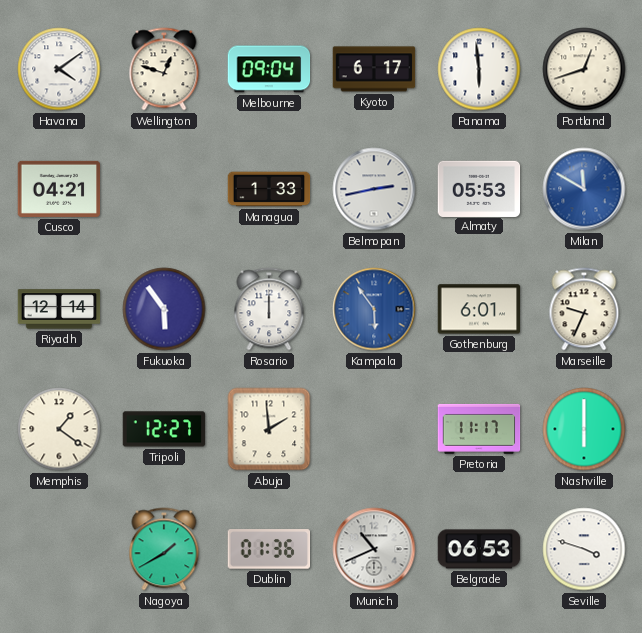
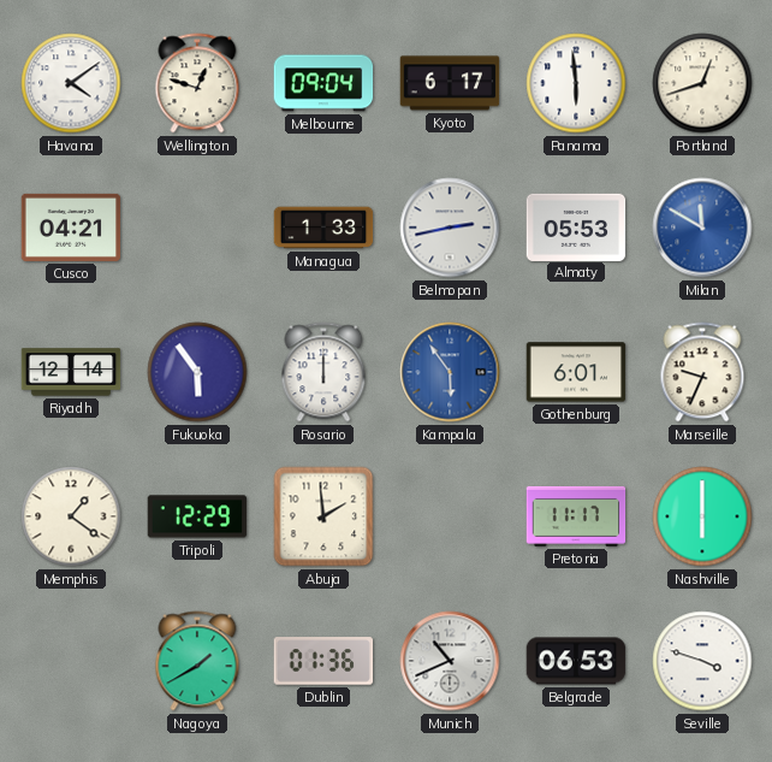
Tripoli: 12:27 -> 12:29 (197, 516)
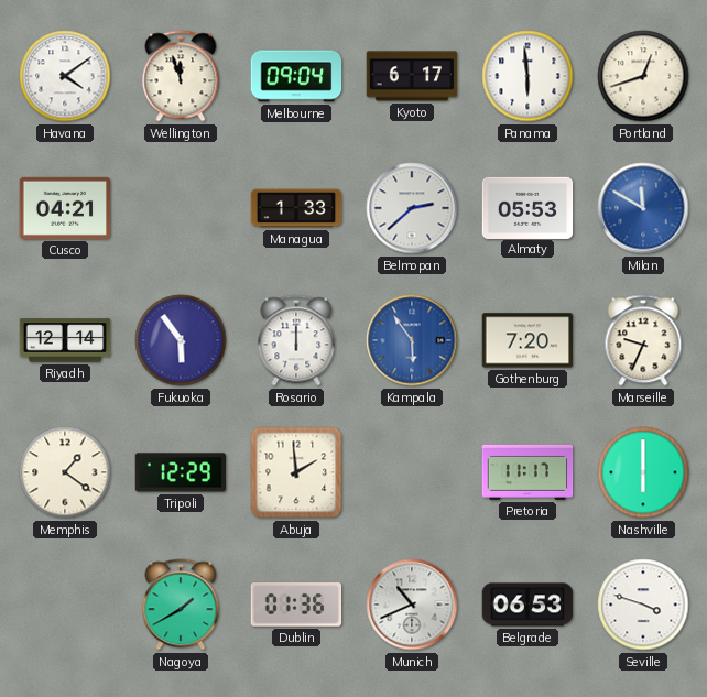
Wellington: 12:48 -> 11:57 (181, 76)
Belmopan: 2:43 -> 2:38 (412, 208)
Gothenburg: 6:01 -> 7:20 (527, 340)
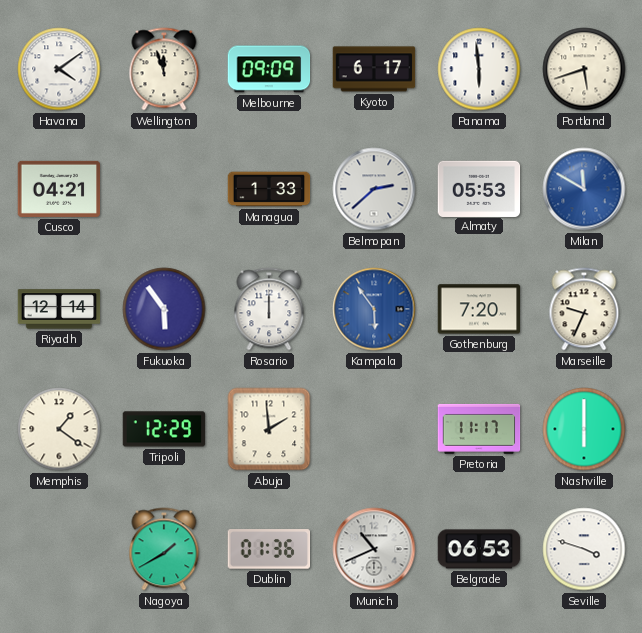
Melbourne: 09:04 -> 09:09 (269, 69)
Portland: 12:42 -> 5:42 (584, 69)
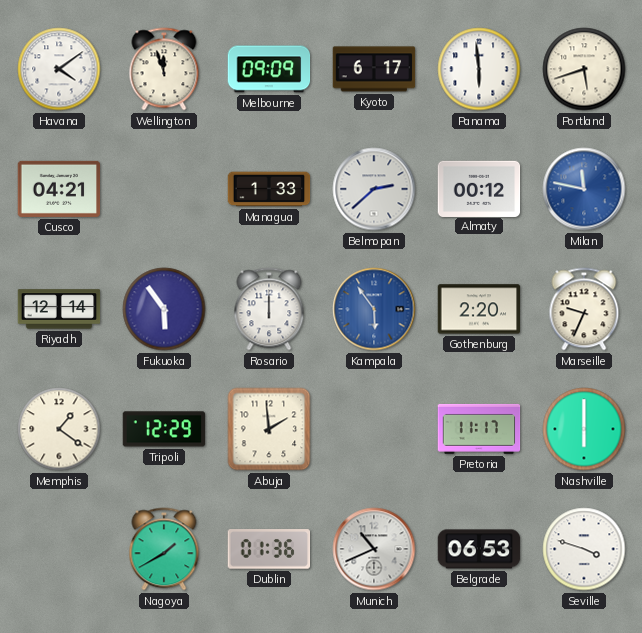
Almaty: 05:53 -> 00:12 (479, 188)
Milan: 11:50 -> 11:47 (584, 189)
Gothenburg: 7:20 -> 2:20 (479, 309)
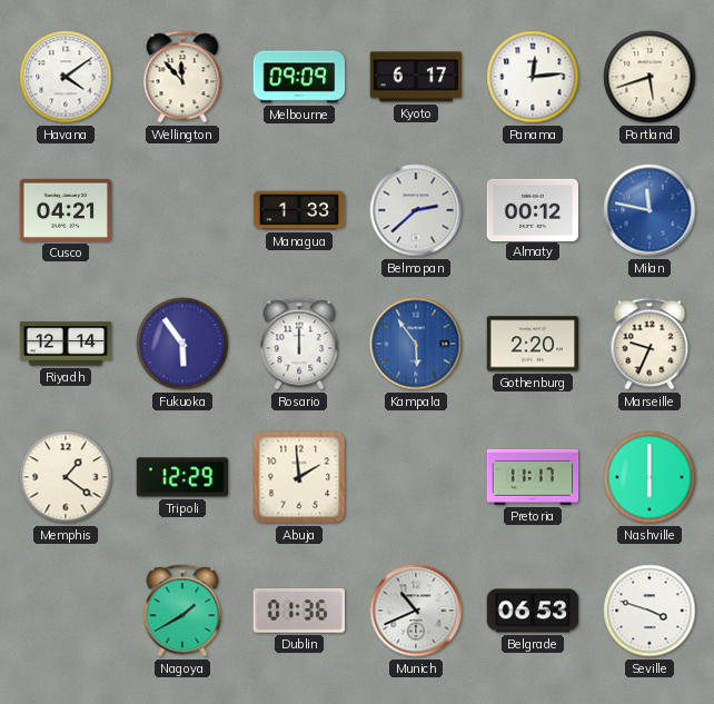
Wellington: 11:57 -> 11:53 (182, 77)
Panama: 5:59 -> 12:14 (533, 77)
